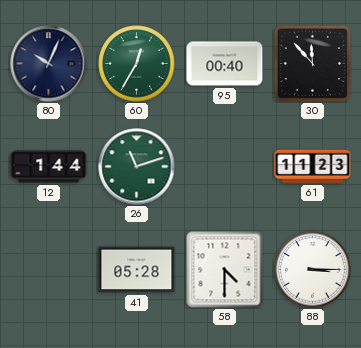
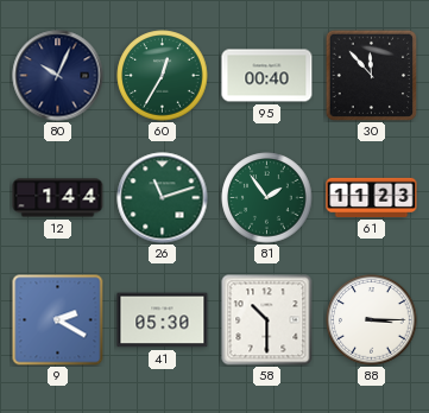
81: none -> 1:54 (267, 198)
9: none -> 2:20 (58, 320)
41: 05:28 -> 05:30 (163, 320)
58: 4:30 -> 10:30 (267, 320)
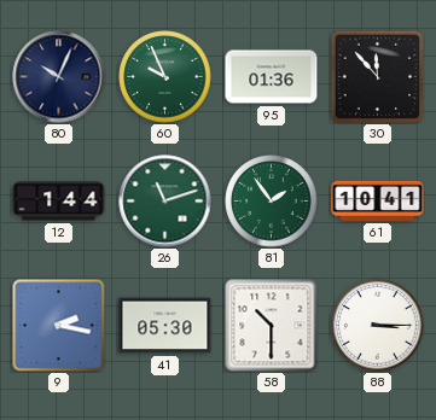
60: 12:35 -> 9:56 (165, 77)
95: 00:40 -> 01:36 (272, 77)
61: 11:23 -> 10:41 (378, 200)
9: 2:20 -> 2:17 (59, 326)
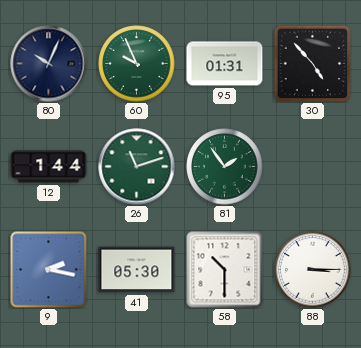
95: 01:36 -> 01:31 (225, 64)
30: 11:53 -> 4:53 (312, 63)
61: 10:41 -> none (378, 200)
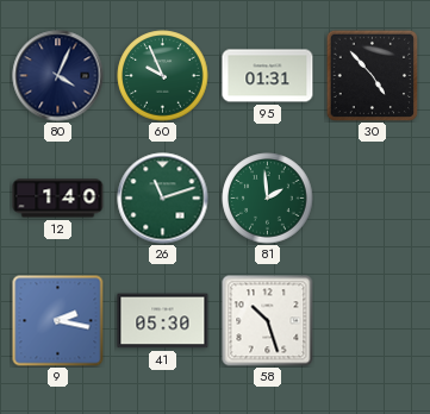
80: 10:04 -> 4:04 (58, 76)
12: 1:44 -> 1:40 (58, 199)
81: 1:54 -> 1:59 (268, 199)
58: 10:30 -> 10:27 (268, 321)
88: 3:15 -> none (313, 270)
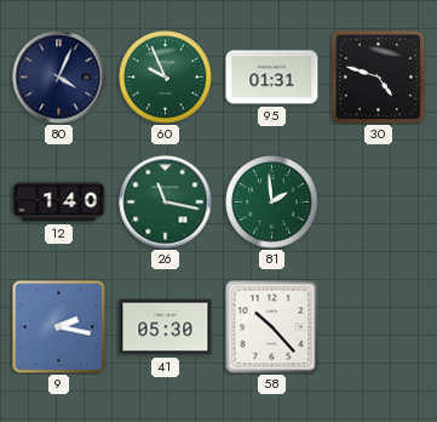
30: 4:53 -> 4:48 (378, 76)
26: 11:12 -> 11:17 (166, 203)
58: 10:27 -> 10:23 (272, 327)
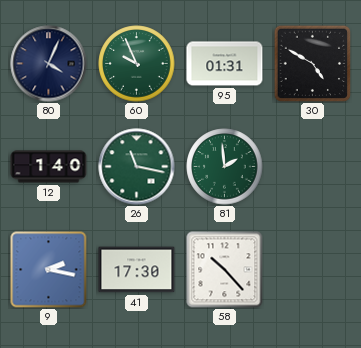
30: 4:48 -> 4:50 (312, 63)
41: 05:30 -> 17:30 (137, 270)
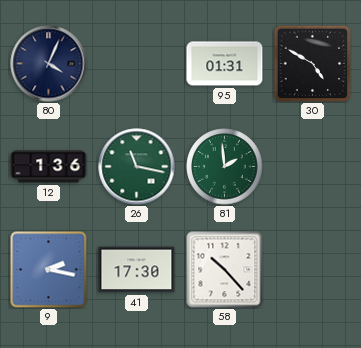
60: 9:56 -> none (137, 64)
12: 1:40 -> 1:36 (49, 167)
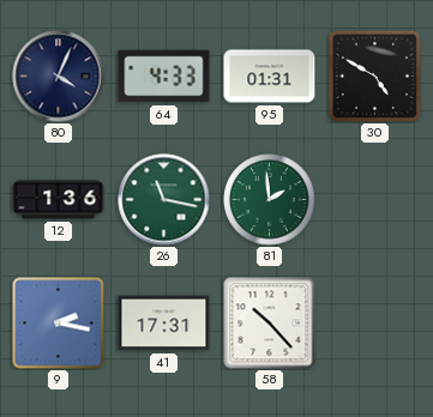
64: none -> 4:33 (164, 77)
41: 17:30 -> 17:31 (164, 324)
